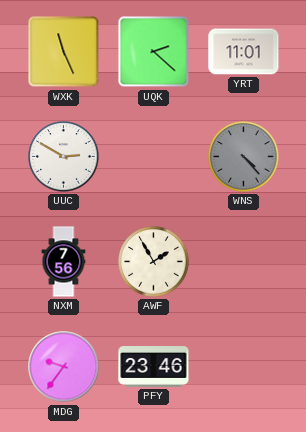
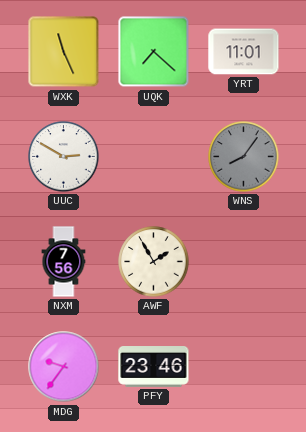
UQK: 2:22 -> 7:22 (154, 52)
WNS: 4:23 -> 8:06 (244, 157)
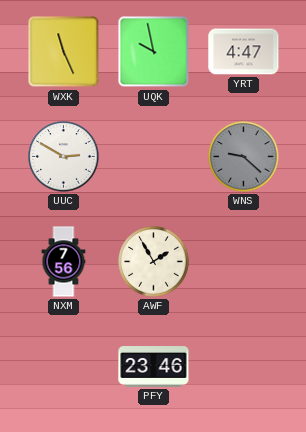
UQK: 7:22 -> 9:58 (154, 52)
YRT: 11:01 -> 4:47 (244, 52)
WNS: 8:06 -> 9:22 (244, 157)
MDG: 9:36 -> none (64, 367)
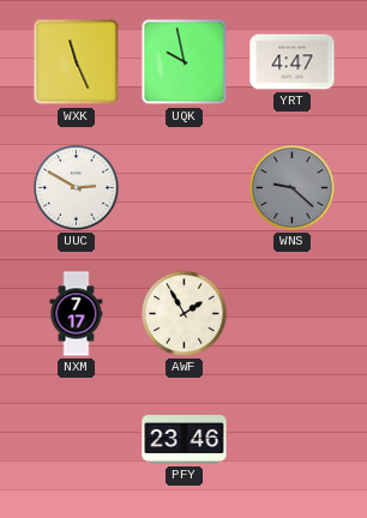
NXM: 7:56 -> 7:17 (77, 314)
